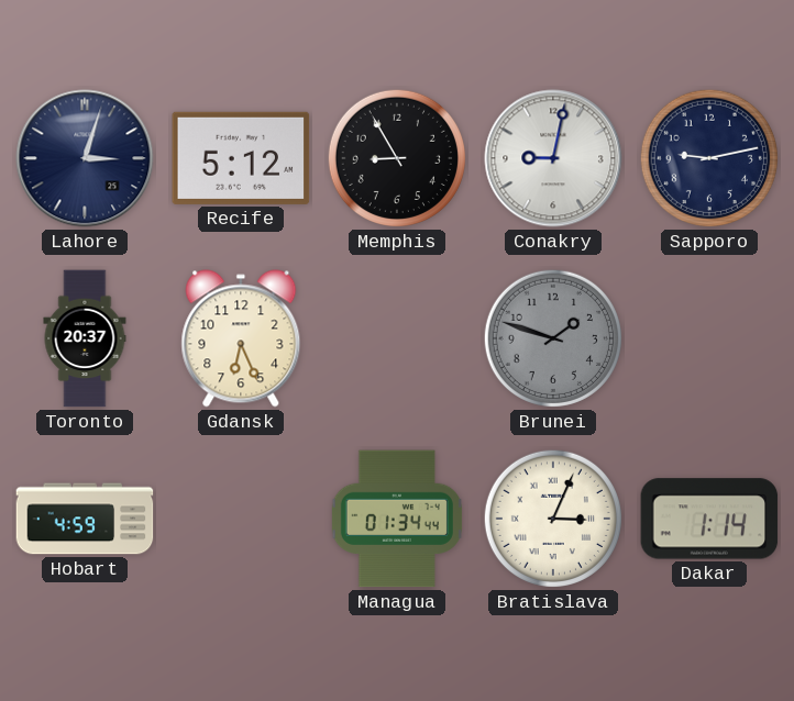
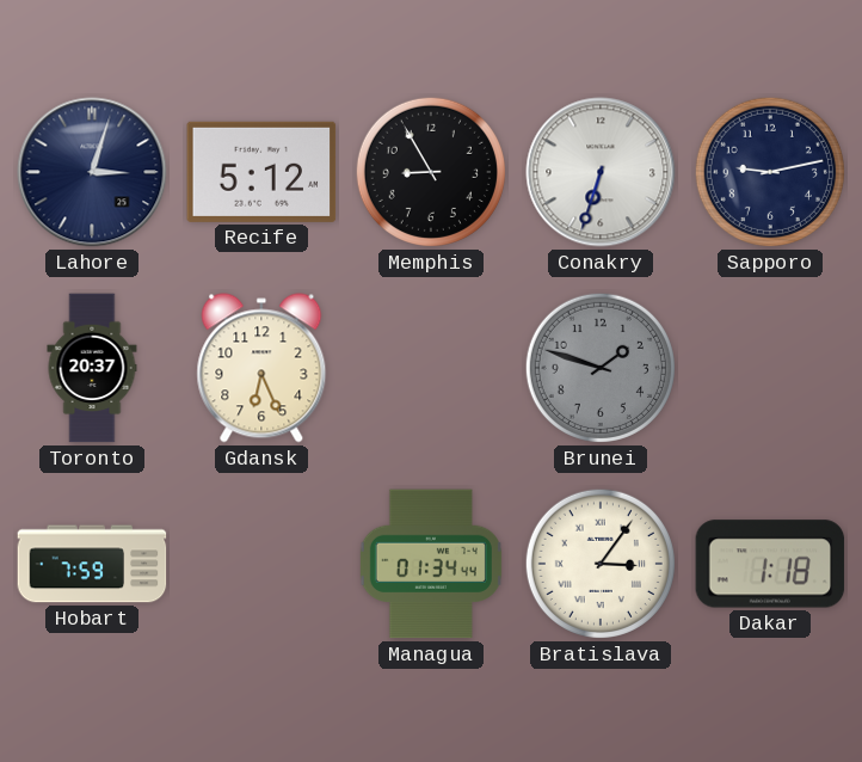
Conakry: 9:02 -> 6:33 (601, 172)
Hobart: 4:59 -> 7:59 (92, 564)
Bratislava: 3:04 -> 3:06 (601, 564)
Dakar: 1:14 -> 1:18 (770, 564)
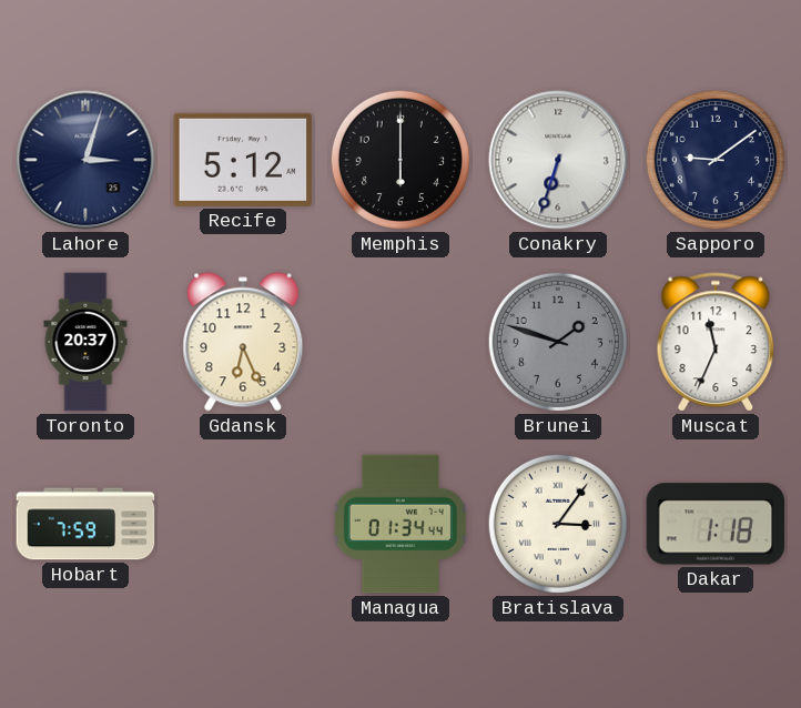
Memphis: 8:55 -> 6:00 (400, 160)
Sapporo: 9:13 -> 9:09 (716, 160)
Muscat: none -> 11:34 (716, 343)
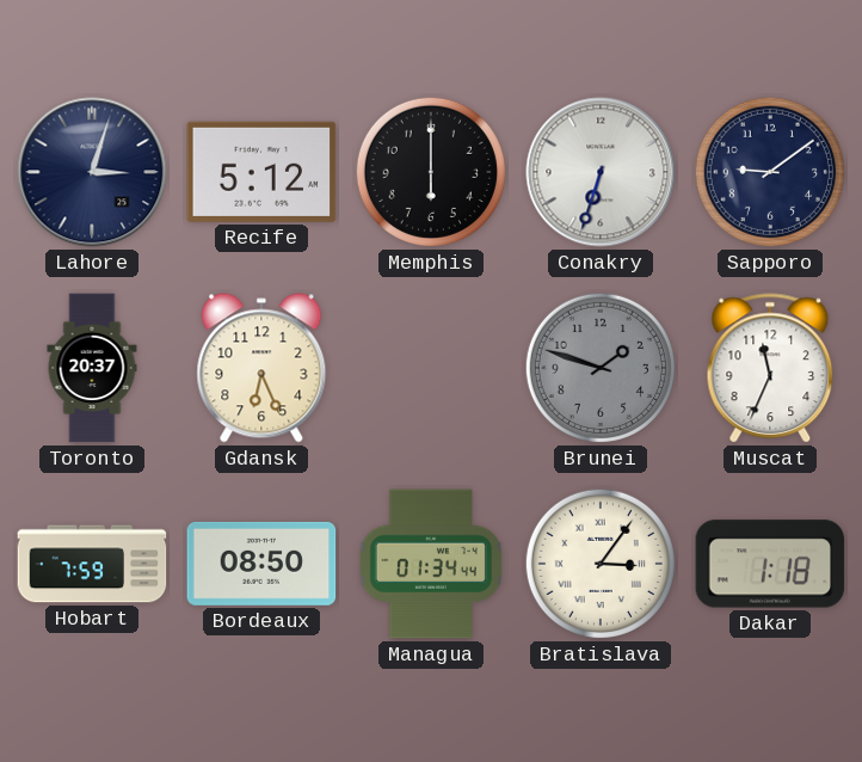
Bordeaux: none -> 08:50 (261, 564)
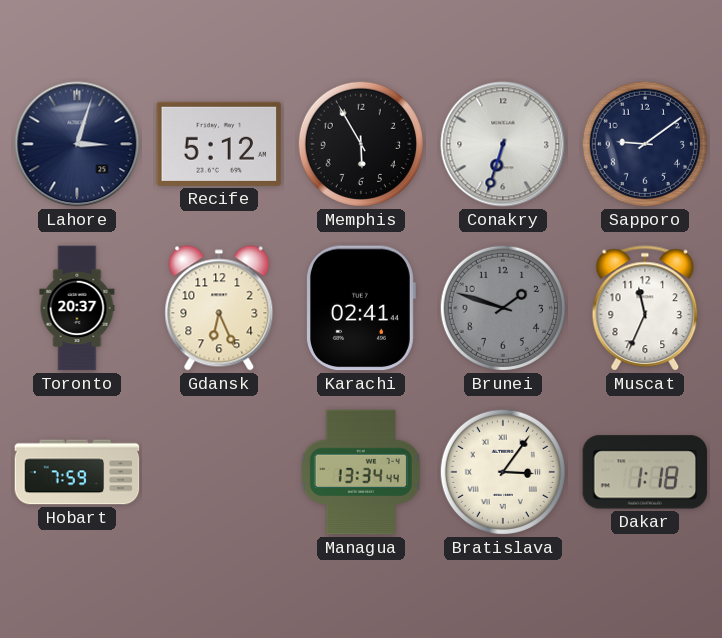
Memphis: 6:00 -> 5:55 (361, 144)
Karachi: none -> 02:41 (361, 308)
Bordeaux: 08:50 -> none (261, 564)
Managua: 01:34 -> 13:34 (361, 472)
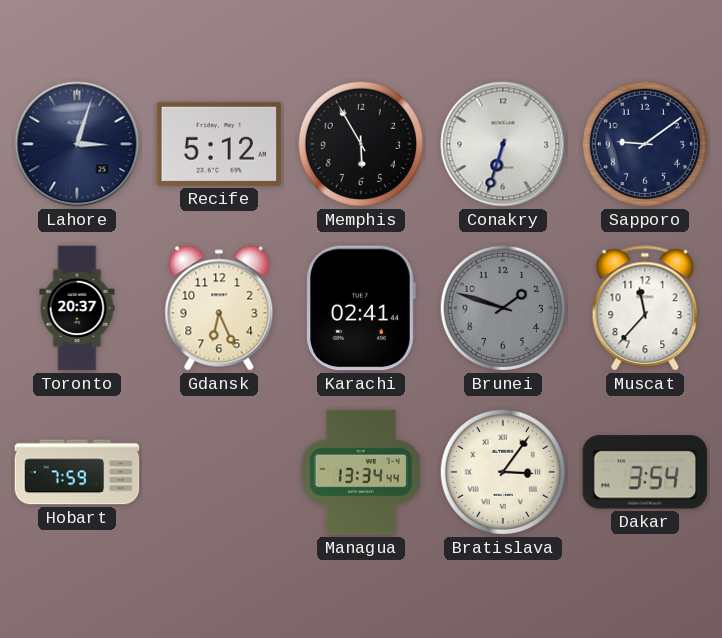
Muscat: 11:34 -> 11:37 (645, 309)
Dakar: 1:18 -> 3:54 (645, 472)
